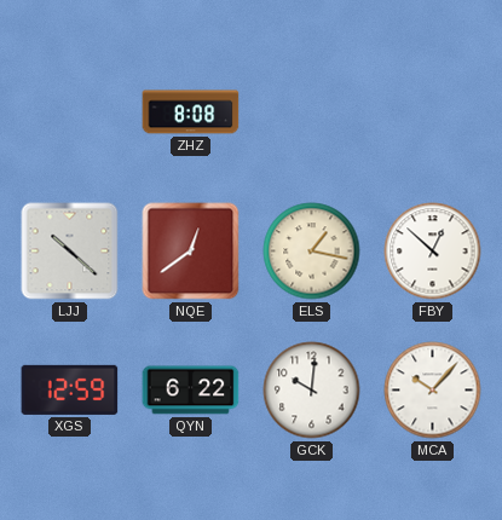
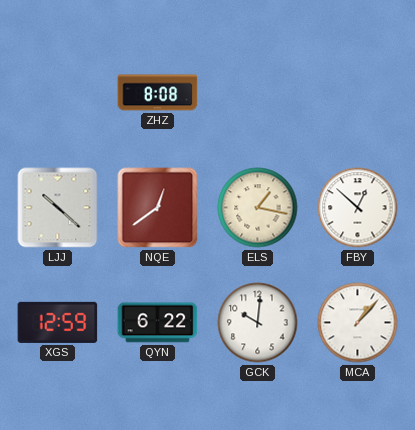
MCA: 10:07 -> 1:07 (358, 323)
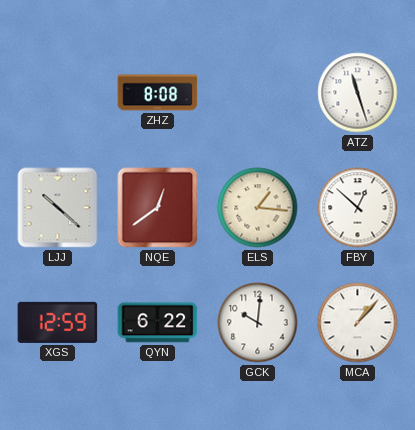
ATZ: none -> 11:27 (358, 93)
ELS: 1:17 -> 1:16 (258, 208)
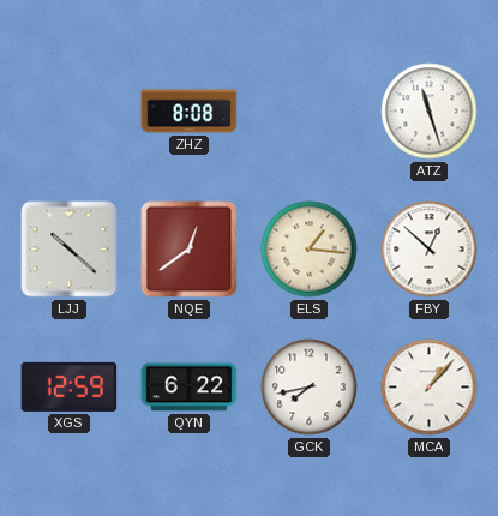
GCK: 10:01 -> 7:43 (310, 388)
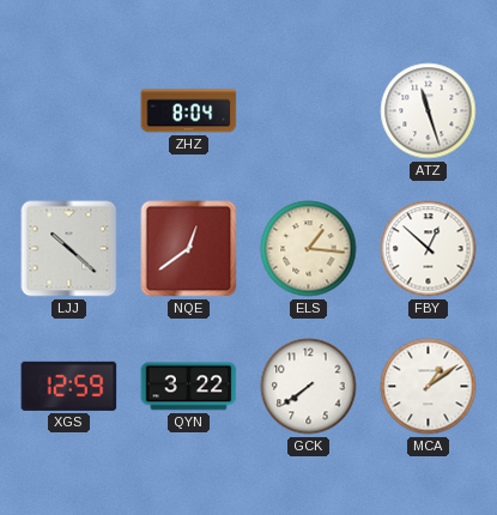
ZHZ: 8:08 -> 8:04 (189, 111)
QYN: 6:22 -> 3:22 (189, 387)
GCK: 7:43 -> 7:39 (309, 387)
MCA: 1:07 -> 1:09 (429, 387)
